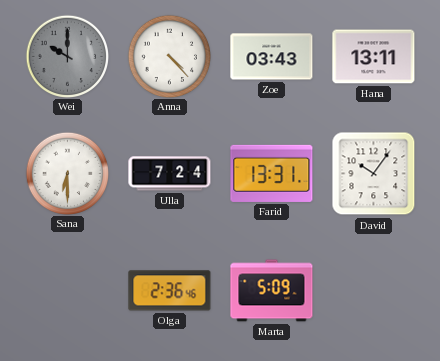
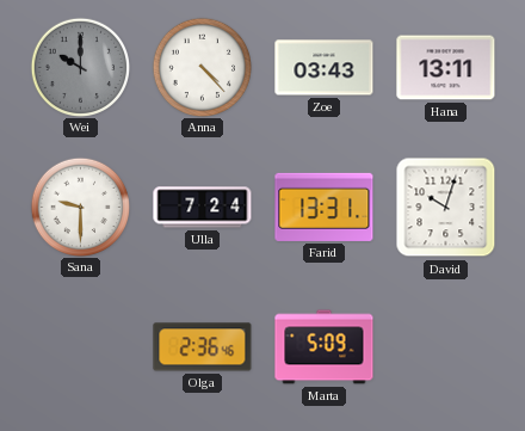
Sana: 6:30 -> 9:30 (80, 207)
David: 10:06 -> 10:03 (446, 208)
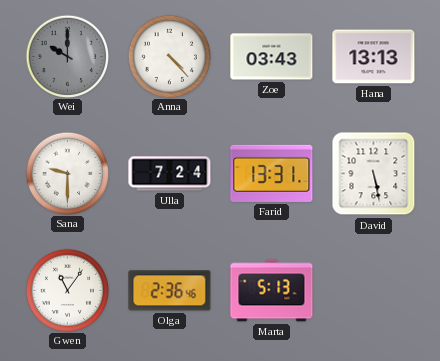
Hana: 13:11 -> 13:13 (374, 57)
David: 10:03 -> 5:28 (374, 174)
Gwen: none -> 11:06 (67, 290)
Marta: 5:09 -> 5:13 (272, 291)
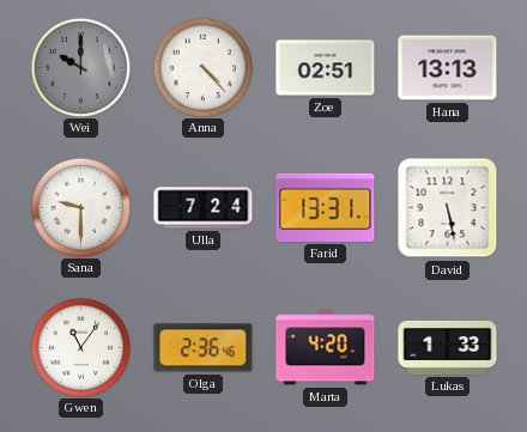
Zoe: 03:43 -> 02:51 (326, 68)
Marta: 5:13 -> 4:20 (326, 348)
Lukas: none -> 1:33 (448, 347)
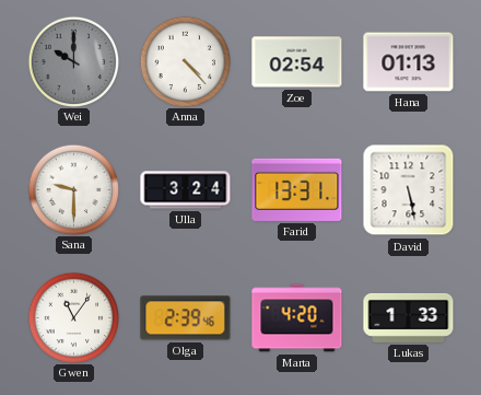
Zoe: 02:51 -> 02:54 (297, 62)
Hana: 13:13 -> 01:13 (409, 62)
Ulla: 7:24 -> 3:24 (186, 190)
Olga: 2:36 -> 2:39 (186, 318)
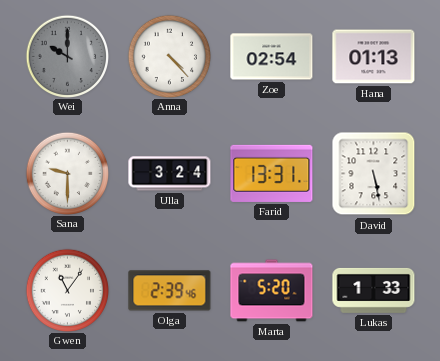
Marta: 4:20 -> 5:20 (272, 291)
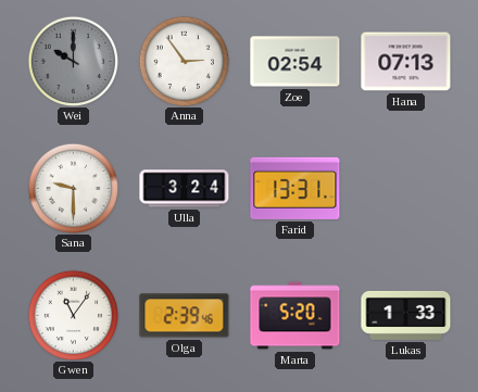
Anna: 4:23 -> 2:54 (184, 61)
Hana: 01:13 -> 07:13 (406, 62)
David: 5:28 -> none (374, 174)
